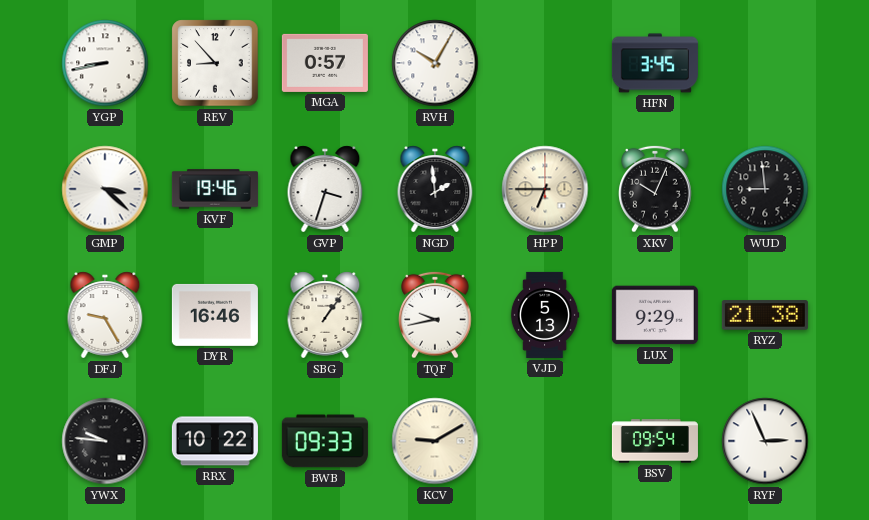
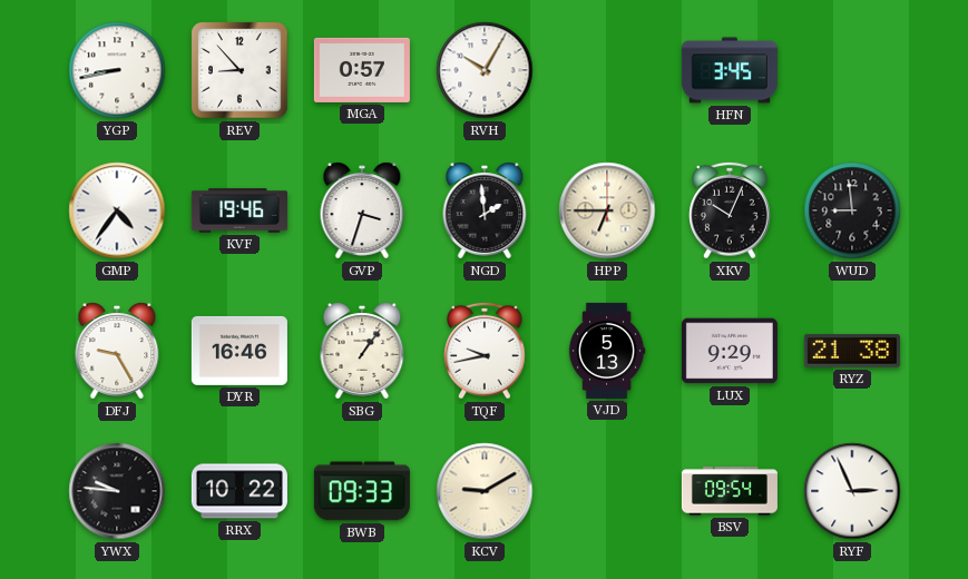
GMP: 3:22 -> 4:36 (117, 210)
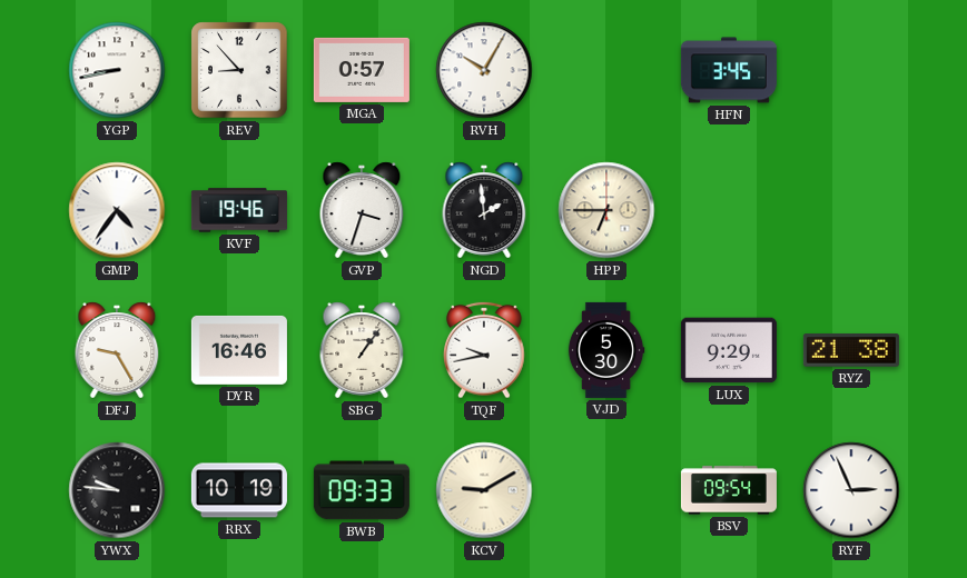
XKV: 10:04 -> none (730, 210)
WUD: 8:59 -> none (852, 210)
VJD: 5:13 -> 5:30 (606, 350)
RRX: 10:22 -> 10:19 (239, 490)
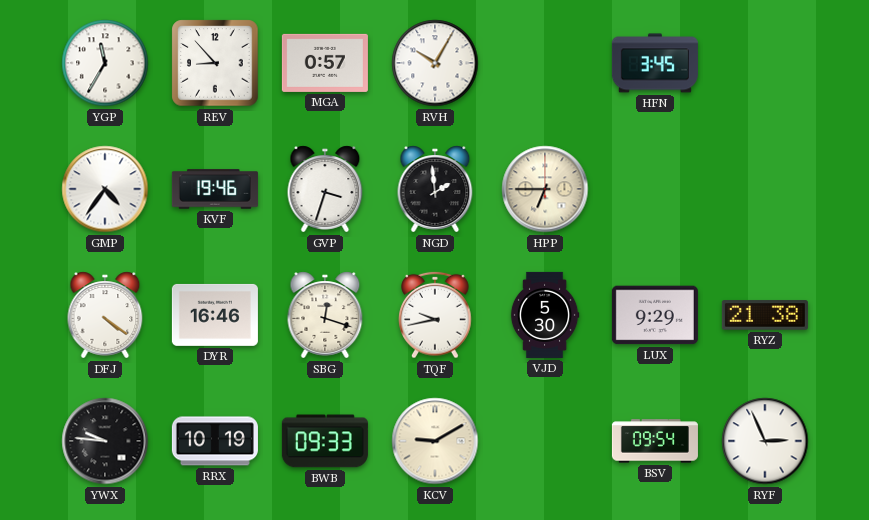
YGP: 8:43 -> 11:35 (105, 63)
DFJ: 9:25 -> 4:21 (105, 315)
SBG: 1:06 -> 12:18 (325, 315)
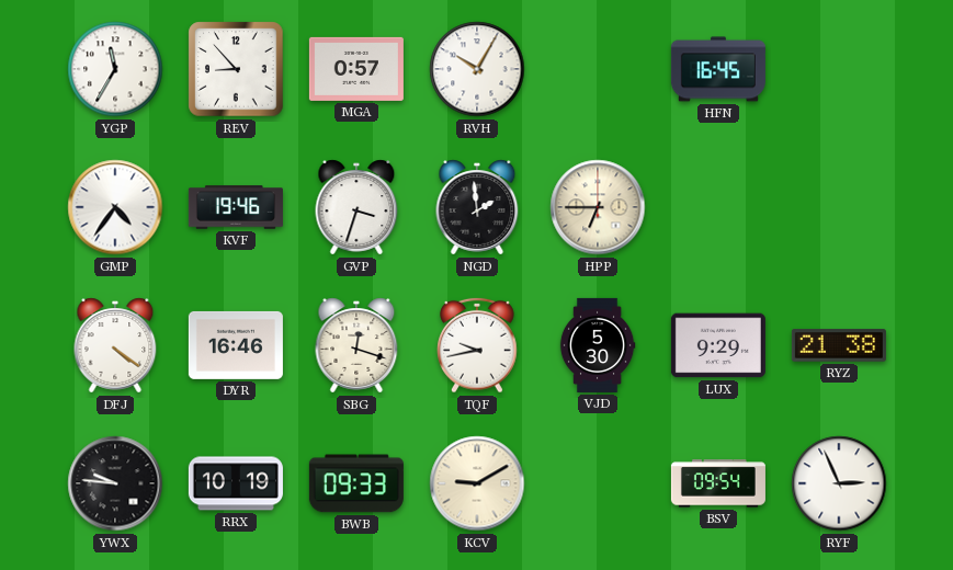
HFN: 3:45 -> 16:45 (718, 69)
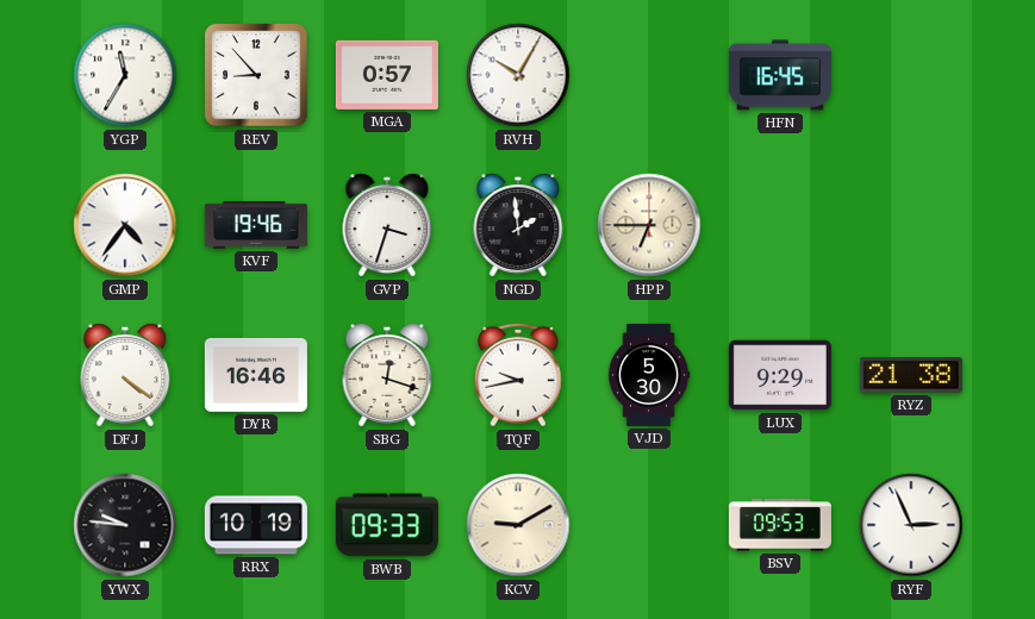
BSV: 09:54 -> 09:53 (780, 525)
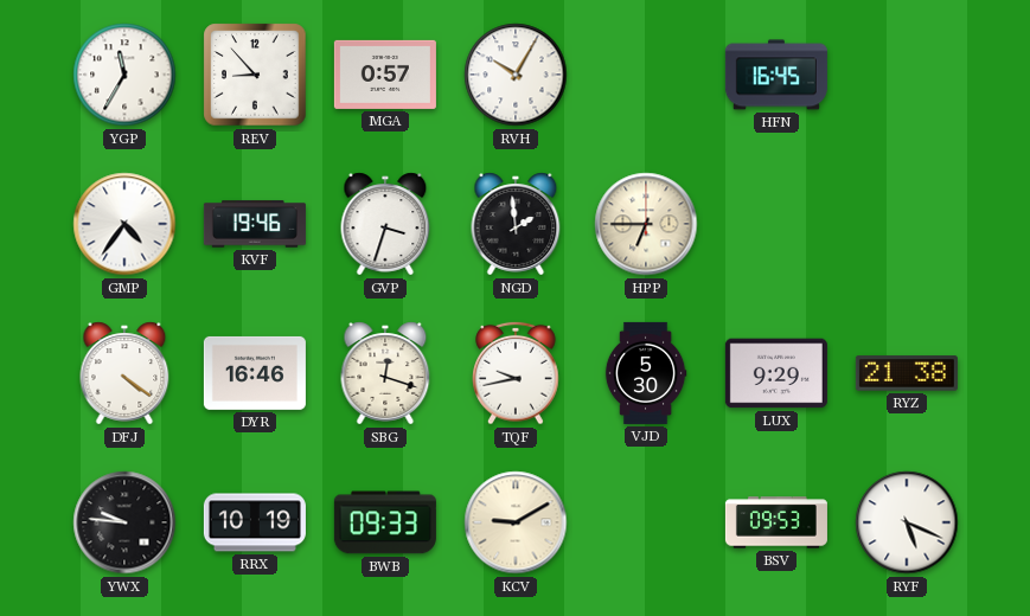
RYF: 2:56 -> 5:19 (907, 522)
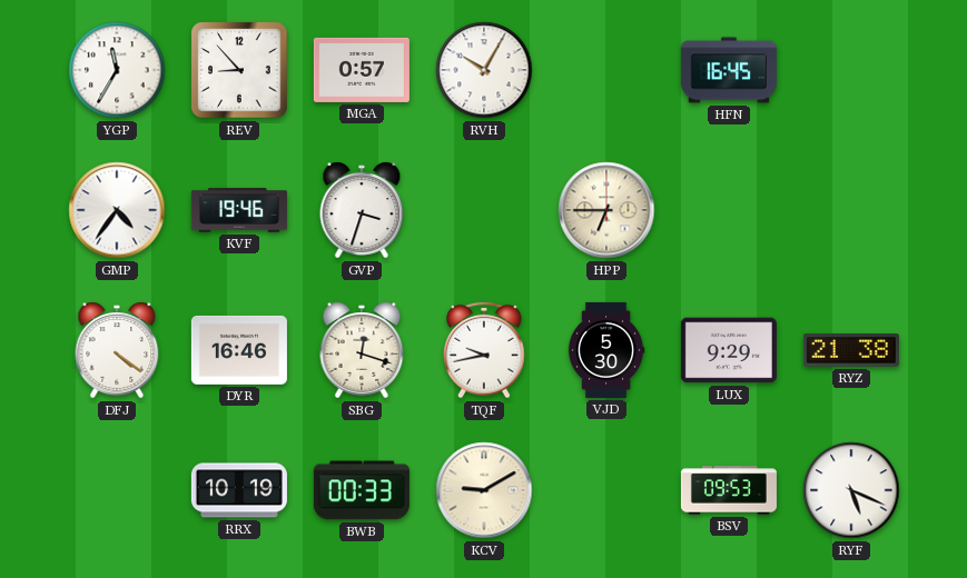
NGD: 1:59 -> none (516, 224)
YWX: 9:46 -> none (124, 522)
BWB: 09:33 -> 00:33 (362, 490)
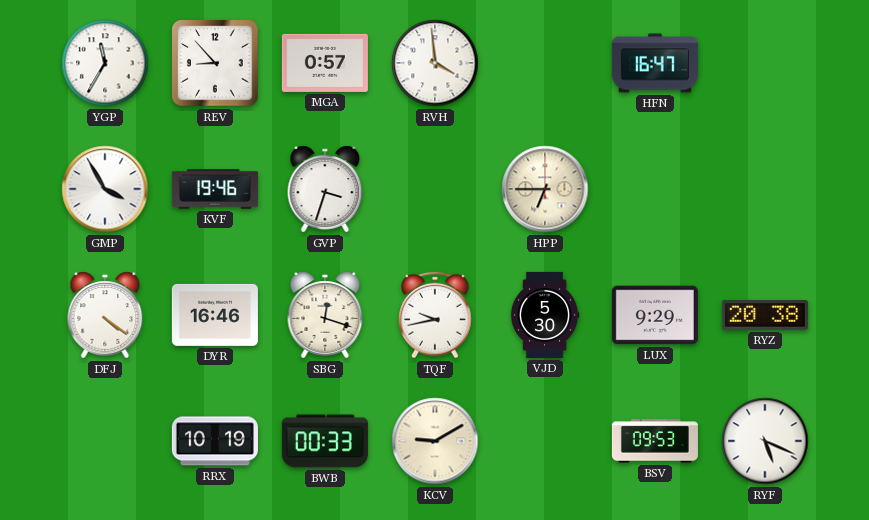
RVH: 10:05 -> 3:59 (435, 63)
HFN: 16:45 -> 16:47 (655, 63)
GMP: 4:36 -> 3:55 (105, 189)
RYZ: 21:38 -> 20:38 (765, 315)
